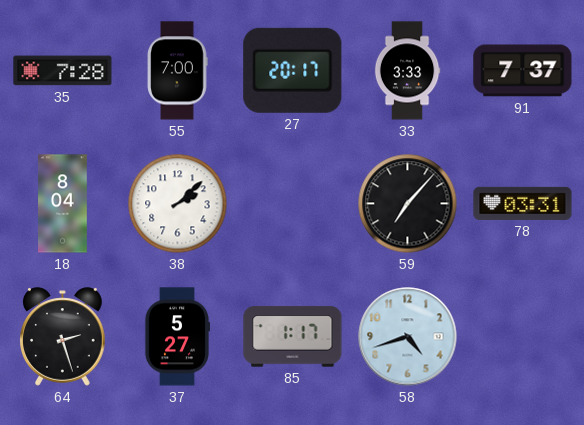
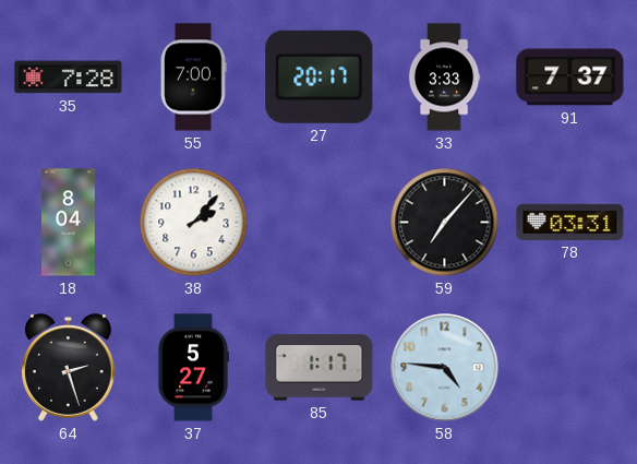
38: 2:08 -> 2:07 (194, 223)
58: 4:42 -> 4:46 (445, 368)
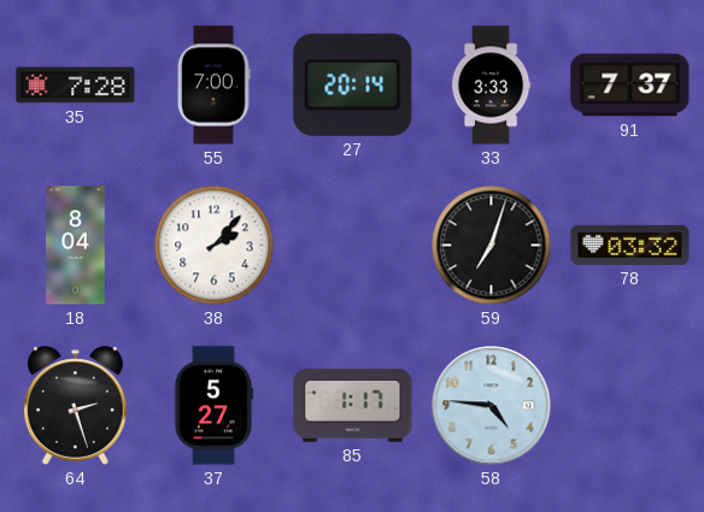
27: 20:17 -> 20:14 (353, 84)
59: 7:07 -> 7:03 (492, 246)
78: 03:31 -> 03:32 (630, 245)
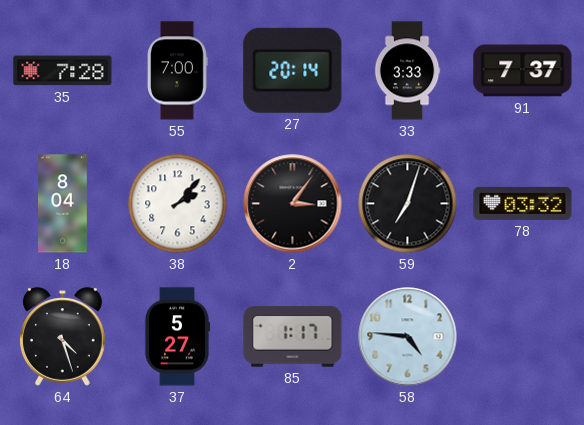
2: none -> 3:06 (293, 204)
64: 2:27 -> 4:27 (63, 337)
